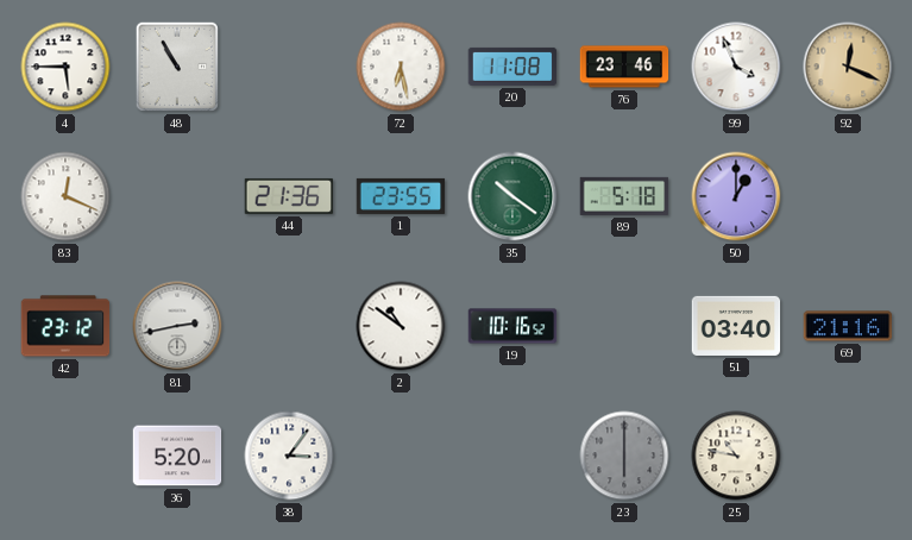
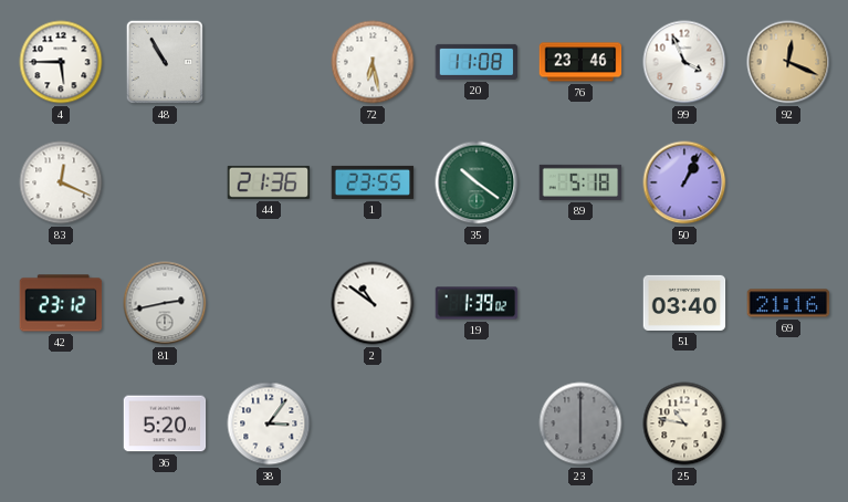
50: 1:00 -> 1:04 (684, 182)
19: 10:16 -> 1:39 (477, 303)
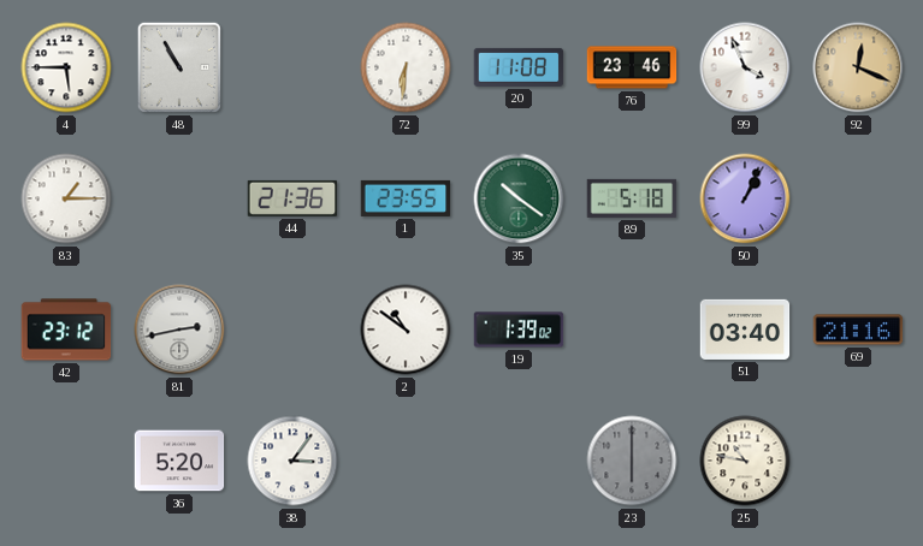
72: 6:28 -> 6:31 (406, 67)
83: 12:19 -> 1:15 (66, 198)
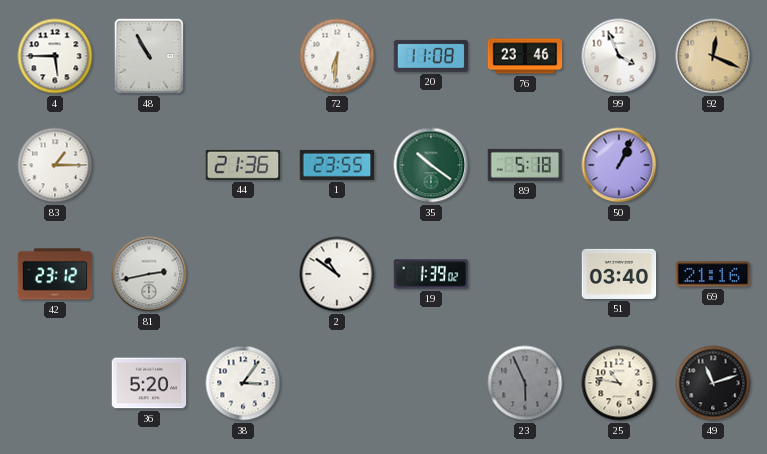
23: 6:00 -> 5:56 (525, 383)
49: none -> 11:12 (713, 383)
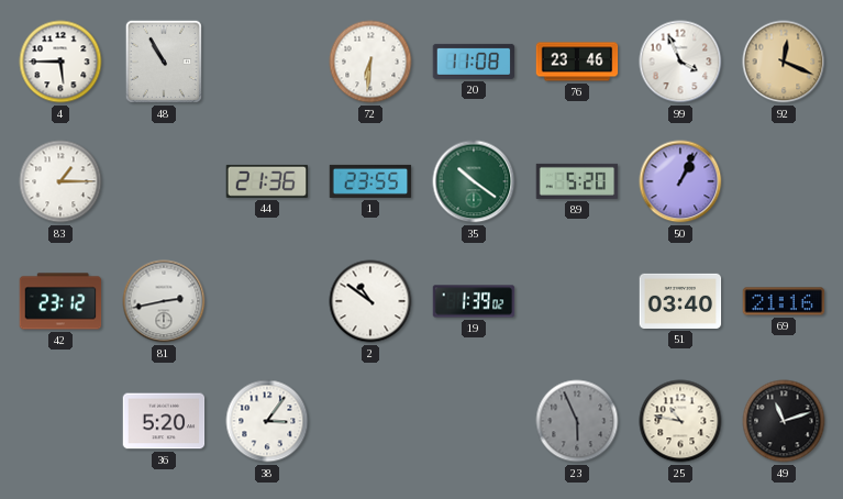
89: 5:18 -> 5:20 (577, 181)
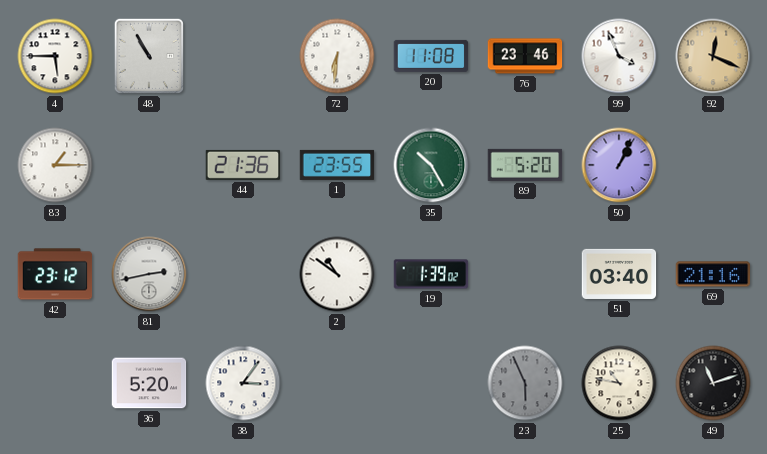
35: 10:21 -> 10:25 (431, 165)
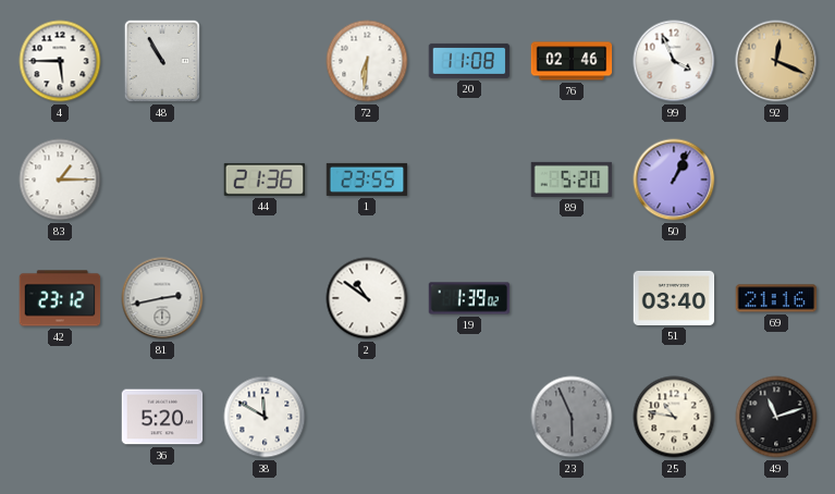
76: 23:46 -> 02:46 (572, 61)
35: 10:25 -> none (431, 165)
38: 3:06 -> 11:50 (265, 417)
